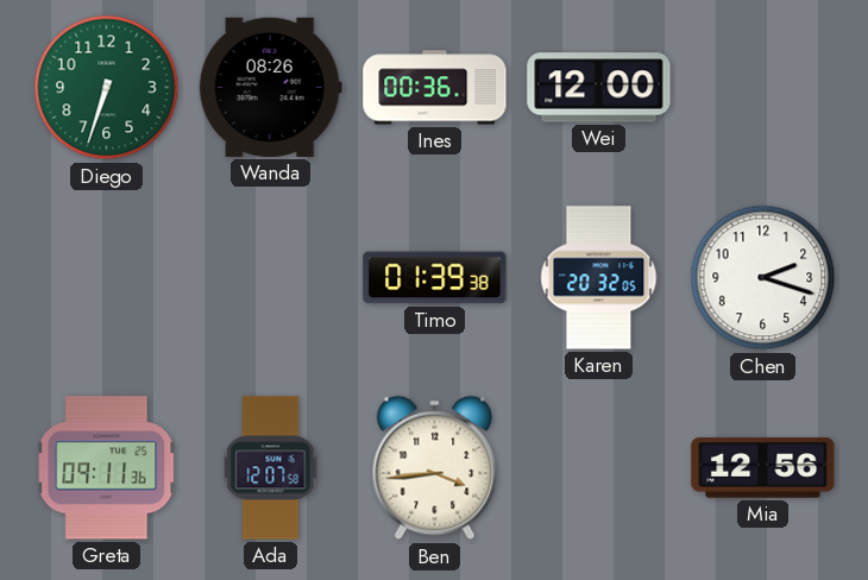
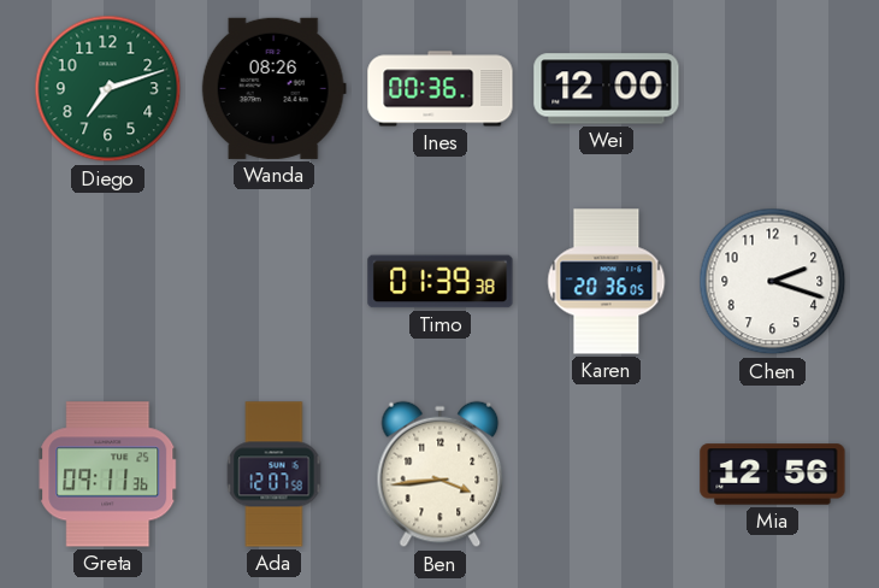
Diego: 6:33 -> 7:12 (108, 89)
Karen: 20:32 -> 20:36 (607, 282)
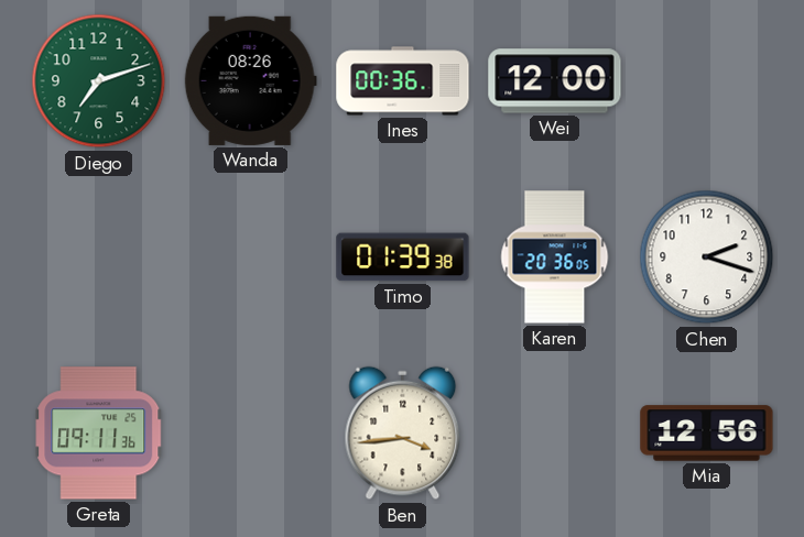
Ada: 12:07 -> none (275, 475)
